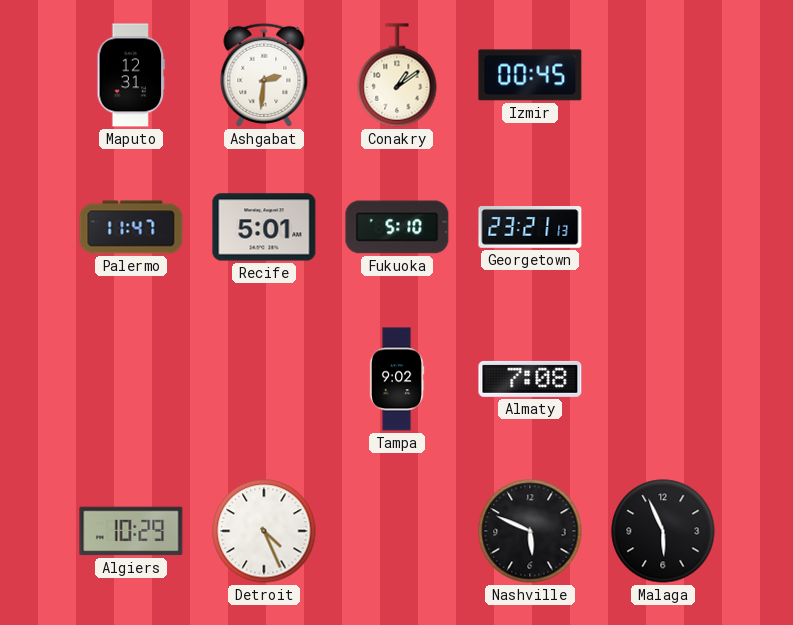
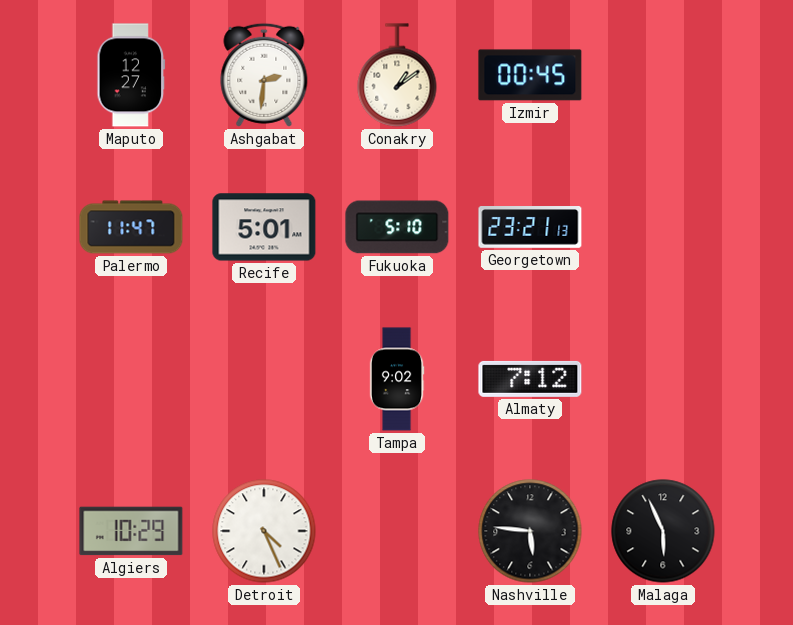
Maputo: 12:31 -> 12:27 (131, 75)
Almaty: 7:08 -> 7:12 (530, 379)
Nashville: 5:49 -> 5:46 (530, 531)
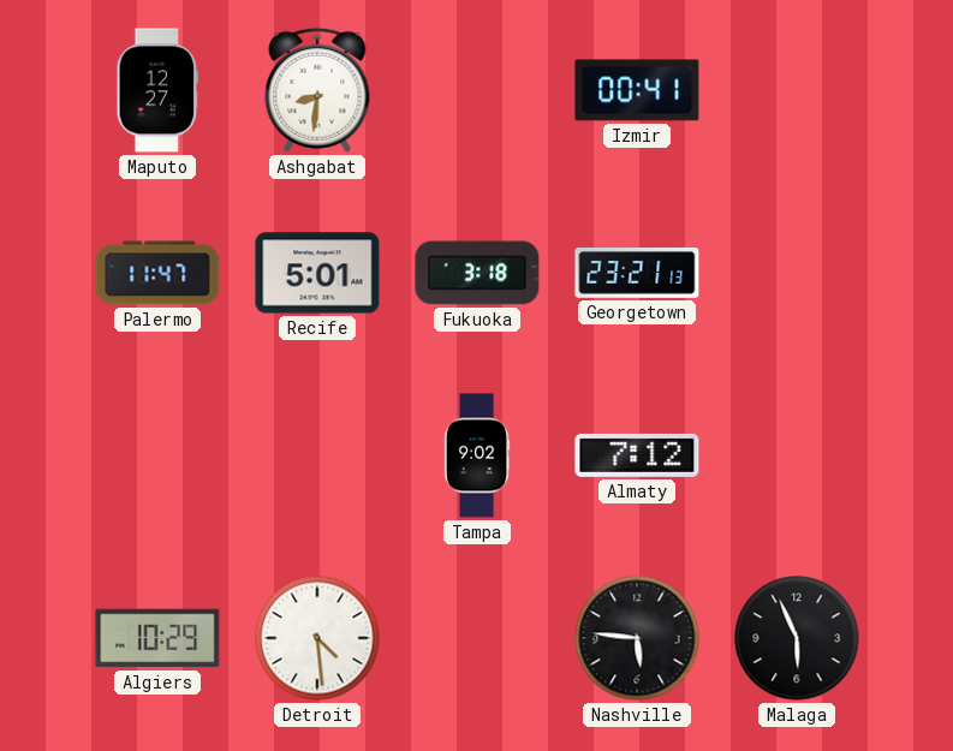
Ashgabat: 2:31 -> 8:31 (317, 90)
Conakry: 1:09 -> none (397, 75)
Izmir: 00:45 -> 00:41 (637, 90)
Fukuoka: 5:10 -> 3:18 (477, 273)
Detroit: 4:26 -> 4:29 (317, 638)
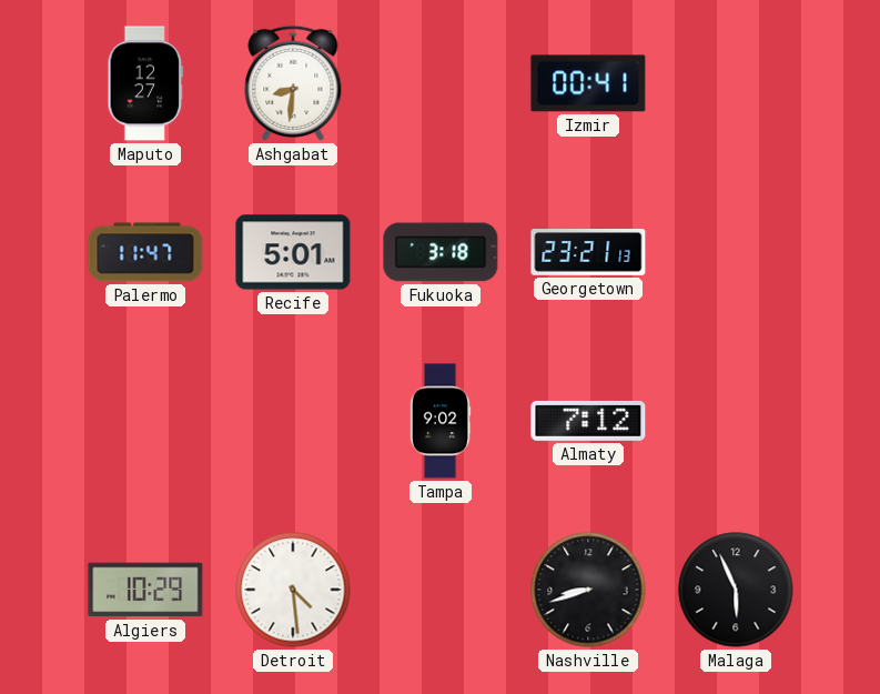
Nashville: 5:46 -> 8:42 (588, 590)
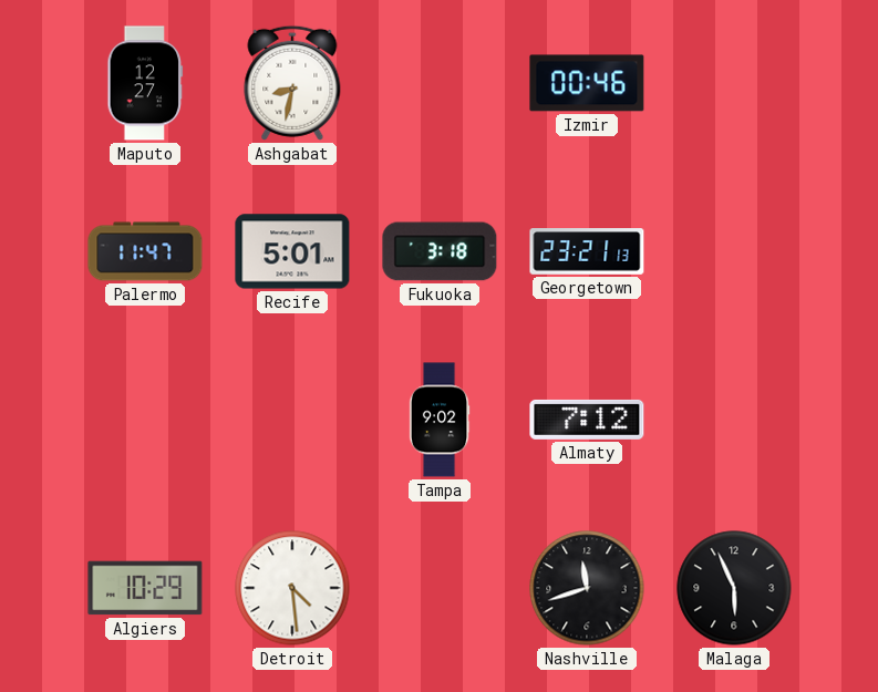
Ashgabat: 8:31 -> 8:32 (292, 83)
Izmir: 00:41 -> 00:46 (587, 83)
Nashville: 8:42 -> 11:42 (587, 588)
